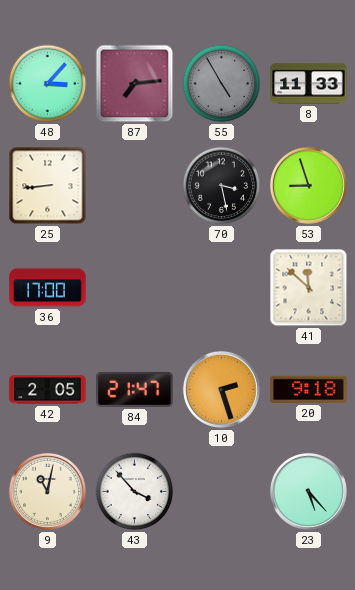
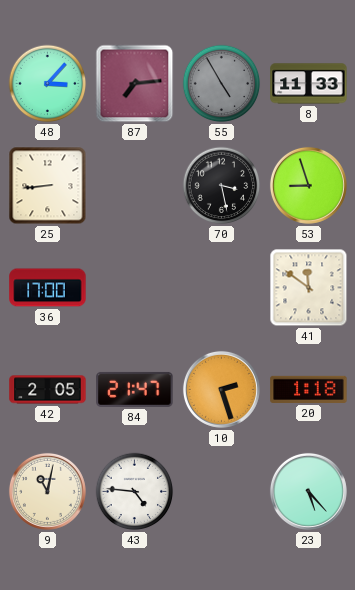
41: 11:52 -> 11:51 (309, 288)
20: 9:18 -> 1:18 (309, 389)
43: 3:53 -> 4:46 (135, 492)
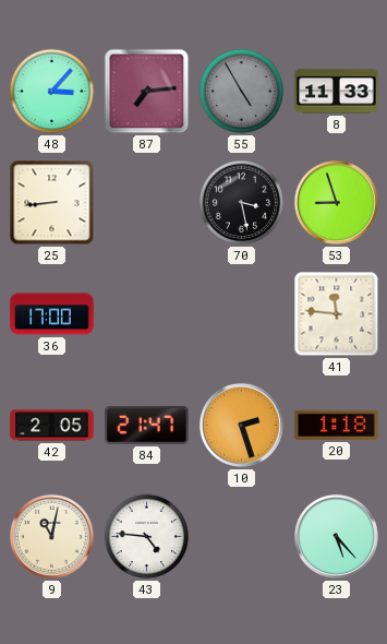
41: 11:51 -> 11:46 (337, 314)
